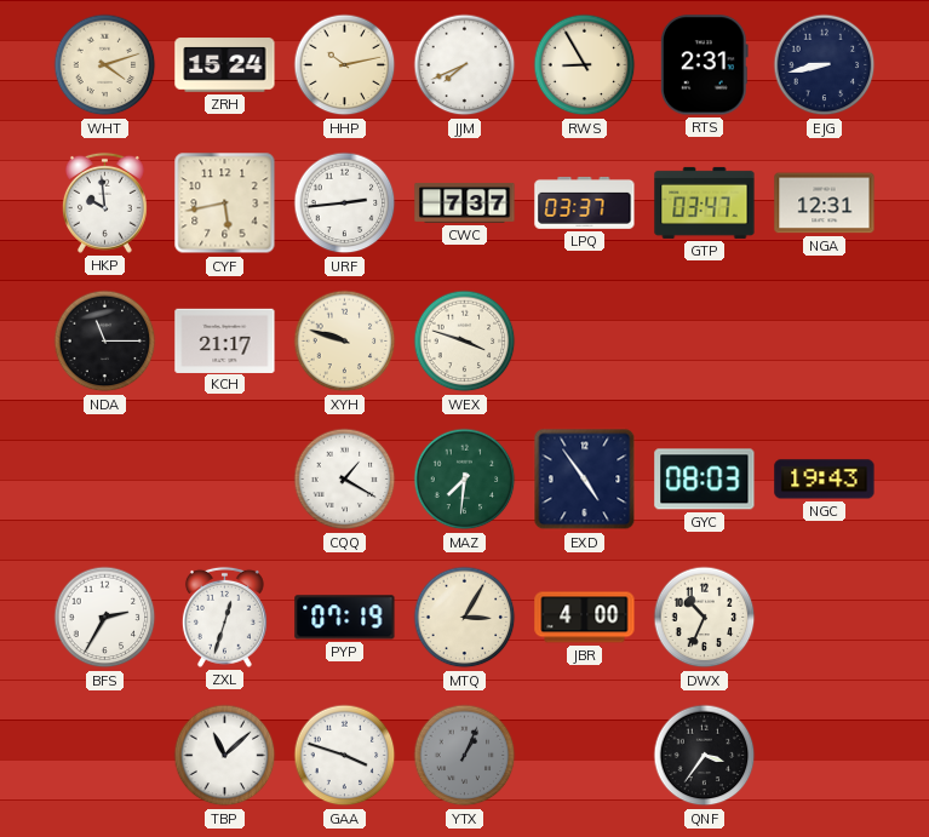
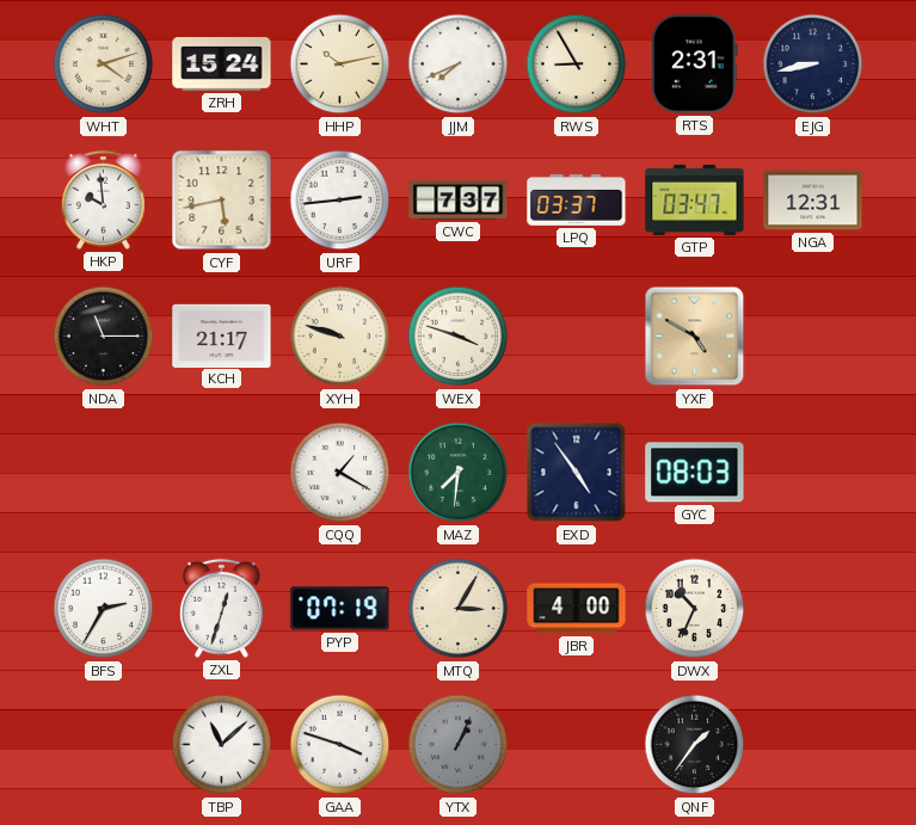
YXF: none -> 4:50 (695, 337)
NGC: 19:43 -> none (825, 480)
QNF: 3:36 -> 1:36 (695, 745)
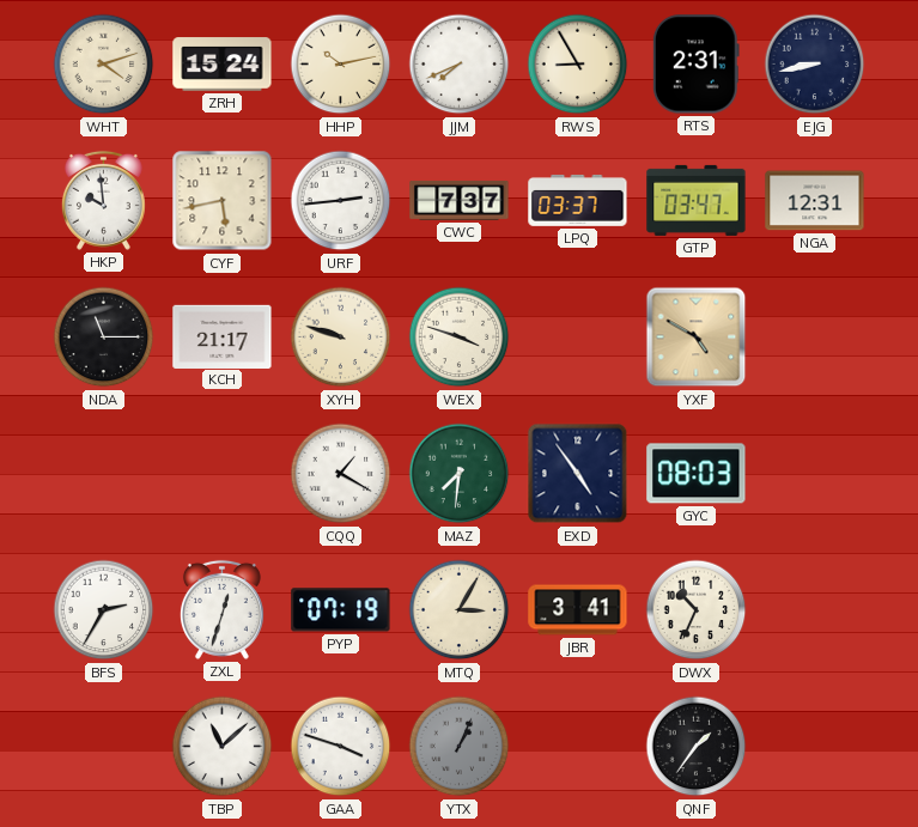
JBR: 4:00 -> 3:41 (578, 610)
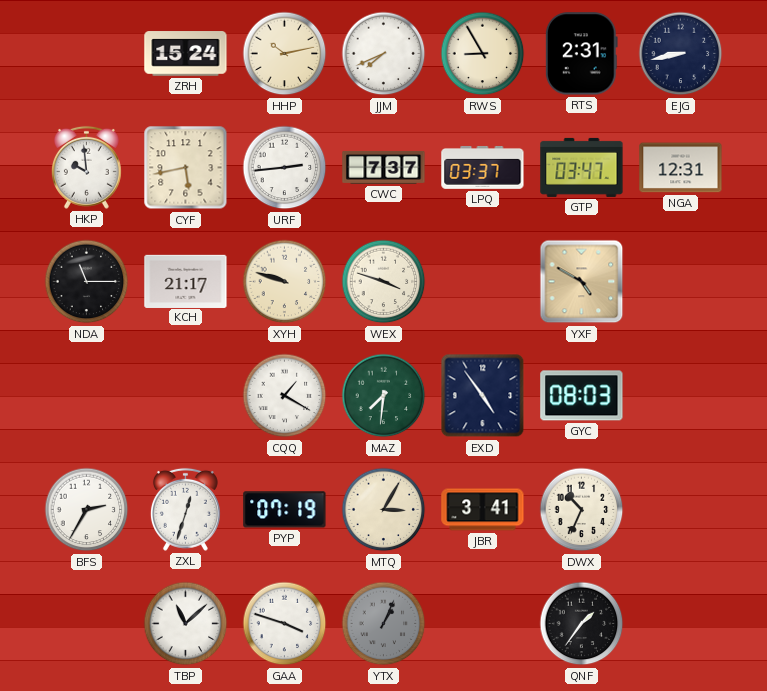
WHT: 4:12 -> none (104, 65)
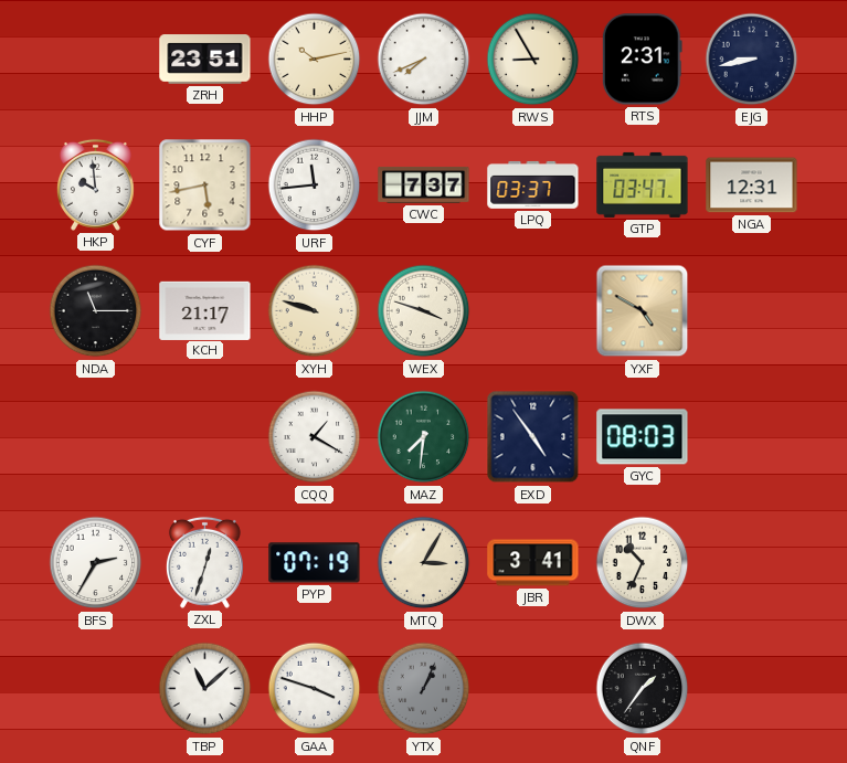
ZRH: 15:24 -> 23:51 (205, 60)
URF: 2:44 -> 11:44 (315, 186)
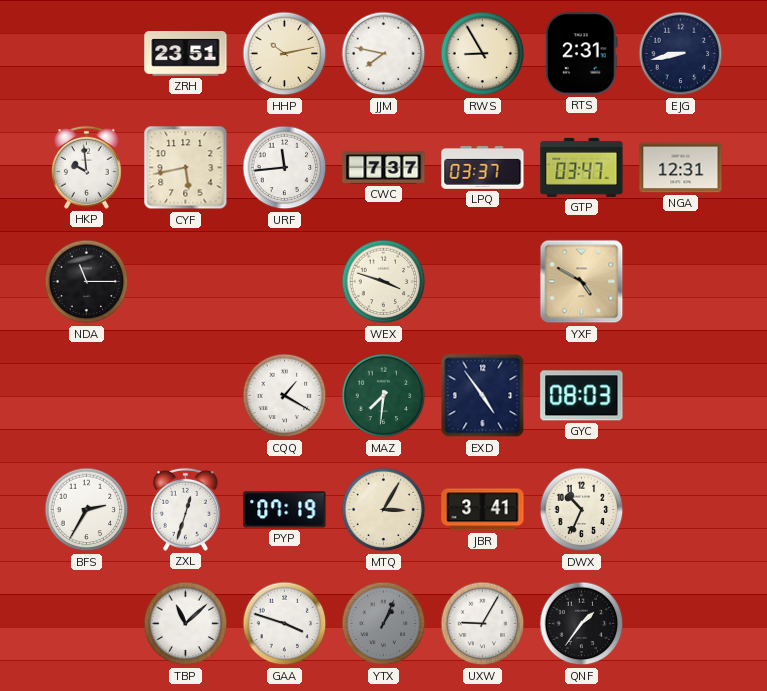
JJM: 7:41 -> 7:47 (384, 54)
KCH: 21:17 -> none (205, 310)
XYH: 9:48 -> none (315, 311)
UXW: none -> 9:05 (483, 624)
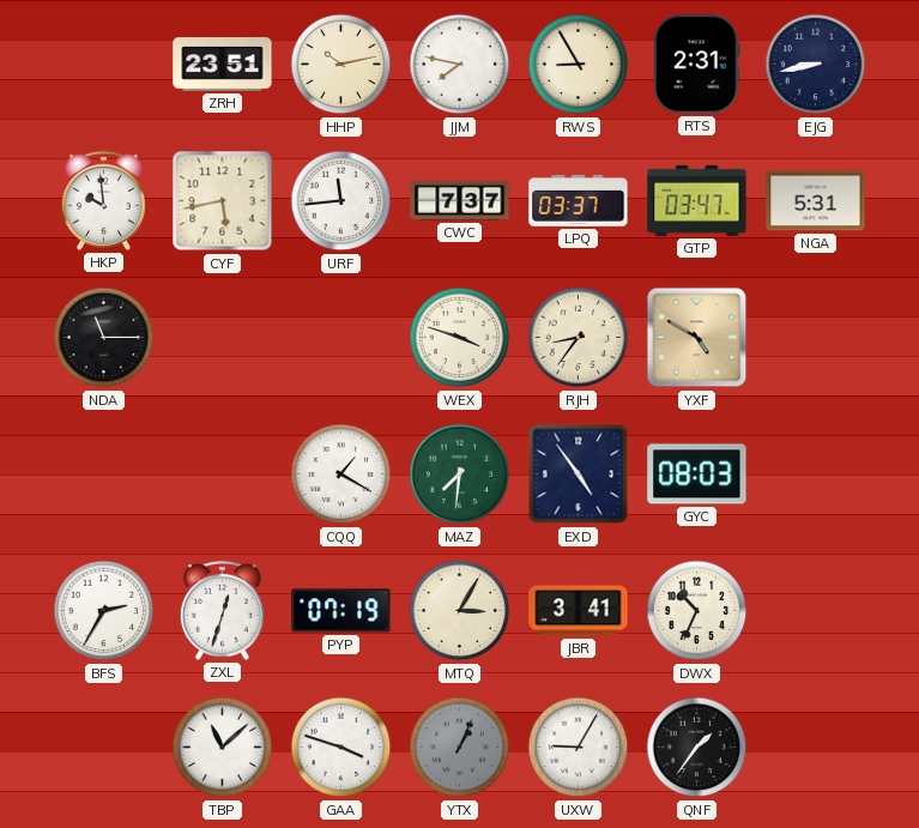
NGA: 12:31 -> 5:31 (816, 201)
RJH: none -> 8:36 (579, 338)
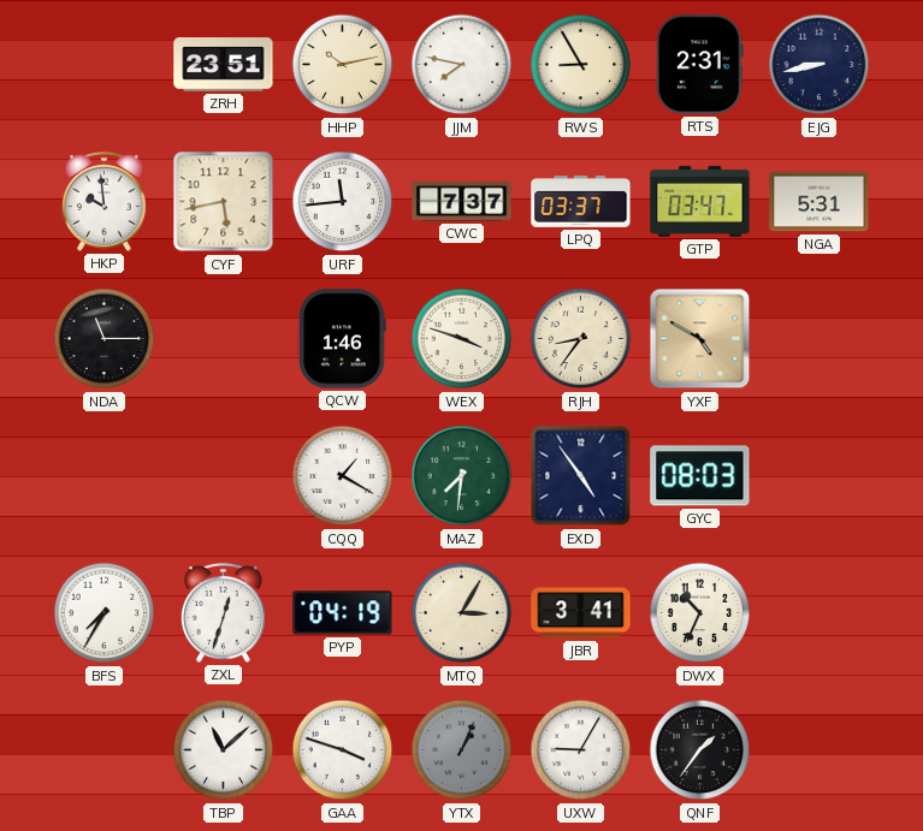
QCW: none -> 1:46 (342, 339)
BFS: 2:35 -> 7:35 (105, 613)
PYP: 07:19 -> 04:19 (343, 613)
